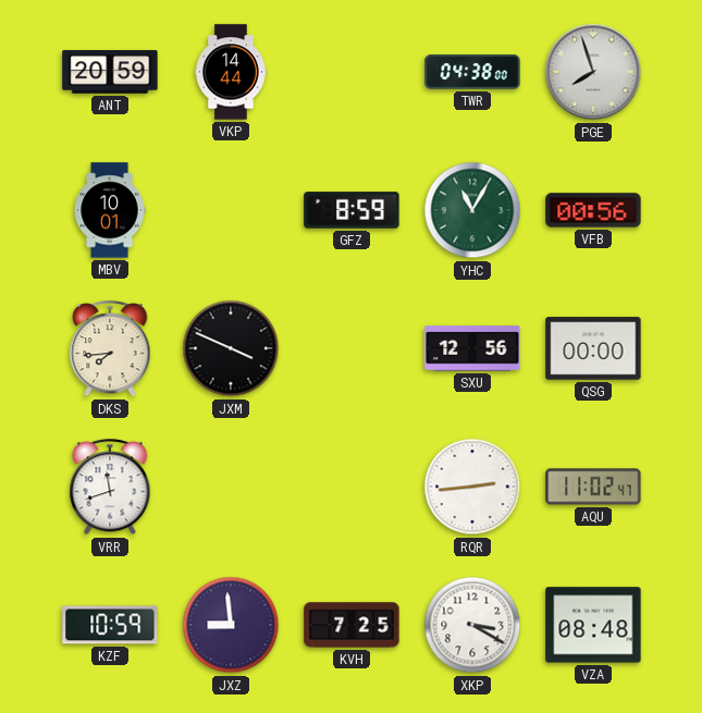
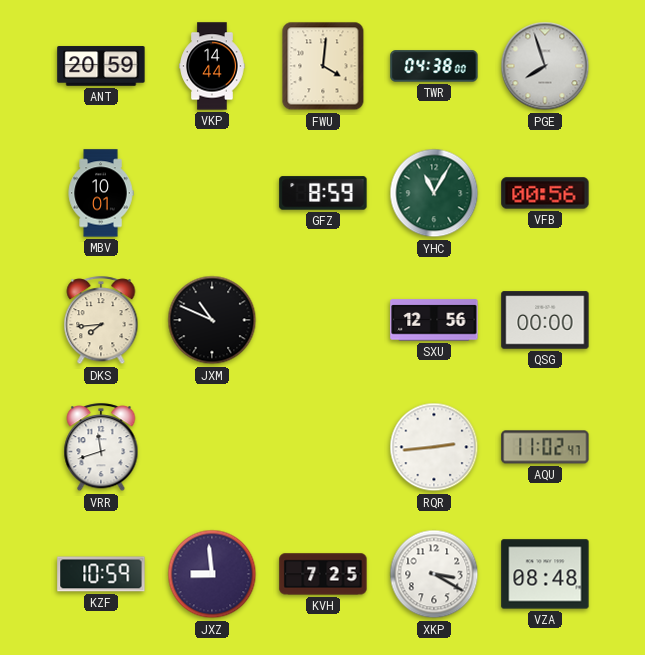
FWU: none -> 4:01 (323, 66)
JXM: 3:49 -> 10:49 (212, 320)
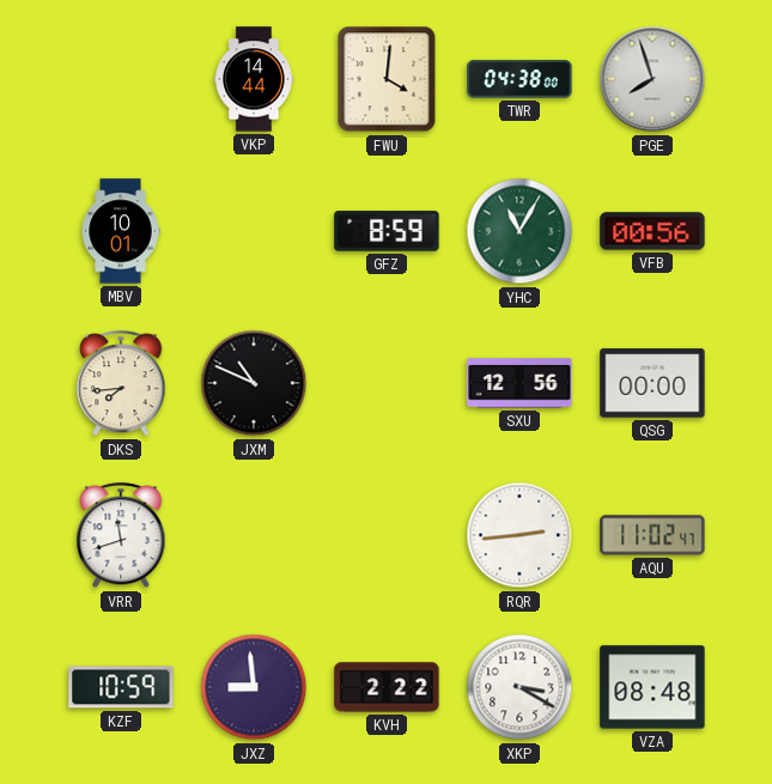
ANT: 20:59 -> none (101, 66)
KVH: 7:25 -> 2:22 (387, 687)
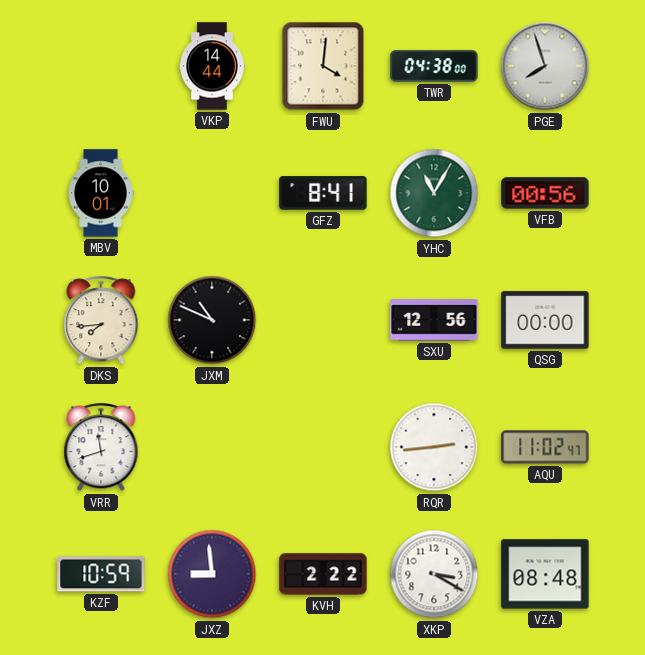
GFZ: 8:59 -> 8:41 (323, 193)
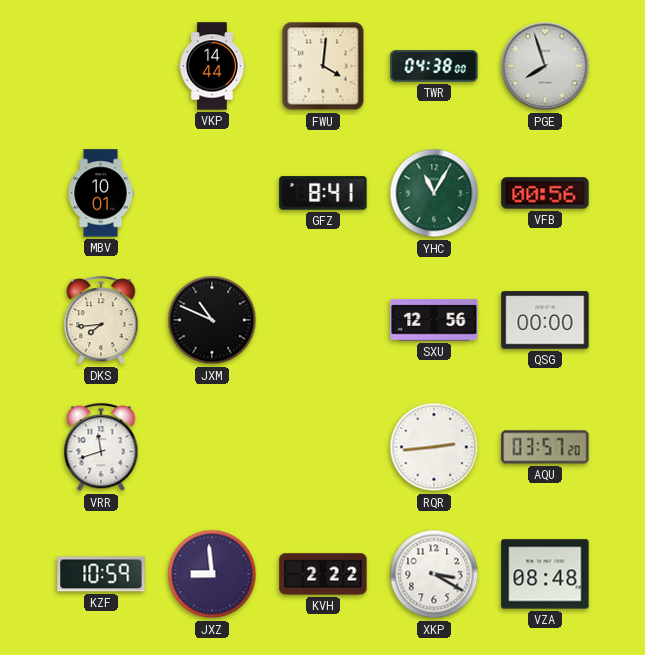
AQU: 11:02 -> 03:57 (545, 447)
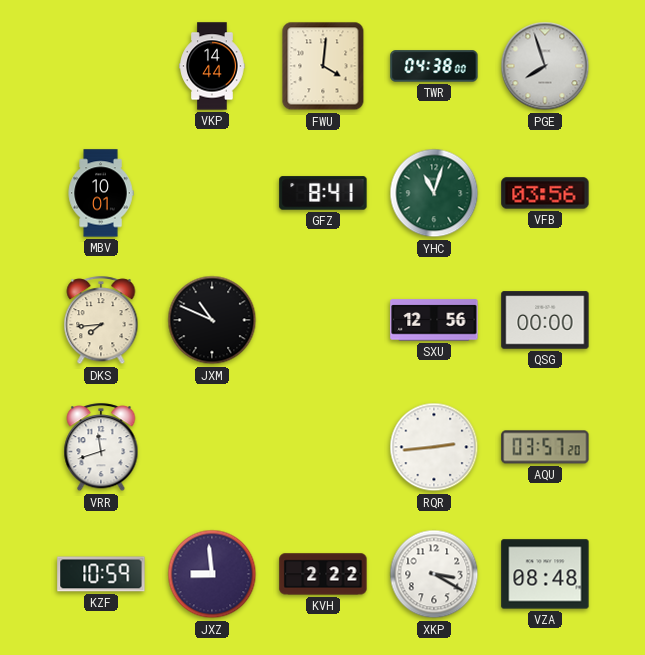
YHC: 11:05 -> 11:03 (434, 193)
VFB: 00:56 -> 03:56 (545, 193)
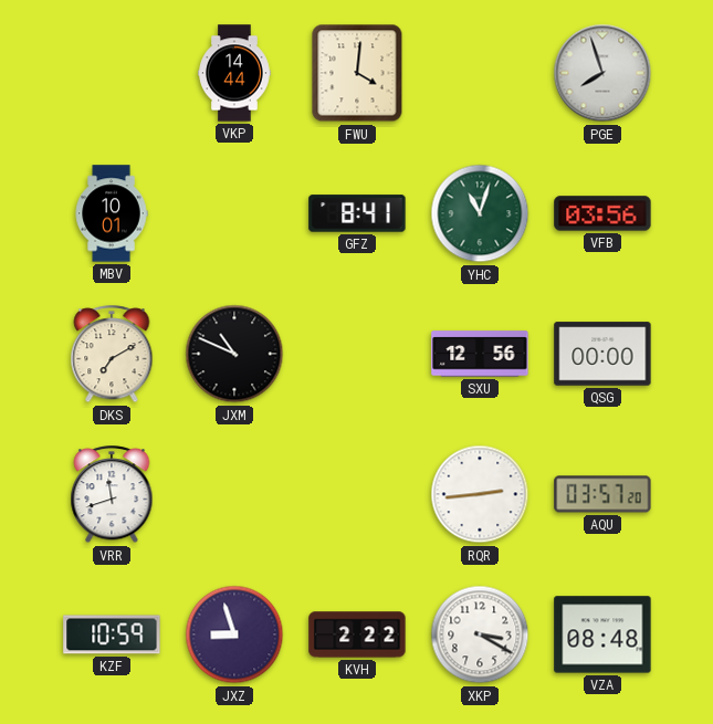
TWR: 04:38 -> none (434, 66)
DKS: 7:44 -> 7:10 (112, 355)
JXZ: 8:59 -> 8:57 (234, 634)
